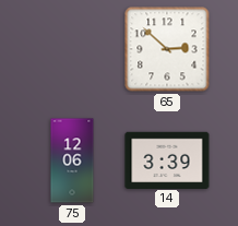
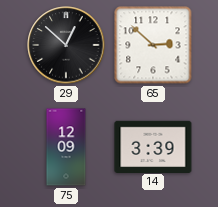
29: none -> 12:52 (66, 45)
75: 12:06 -> 12:09 (66, 147)
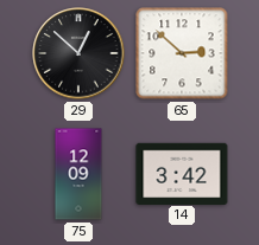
14: 3:39 -> 3:42 (182, 173)
